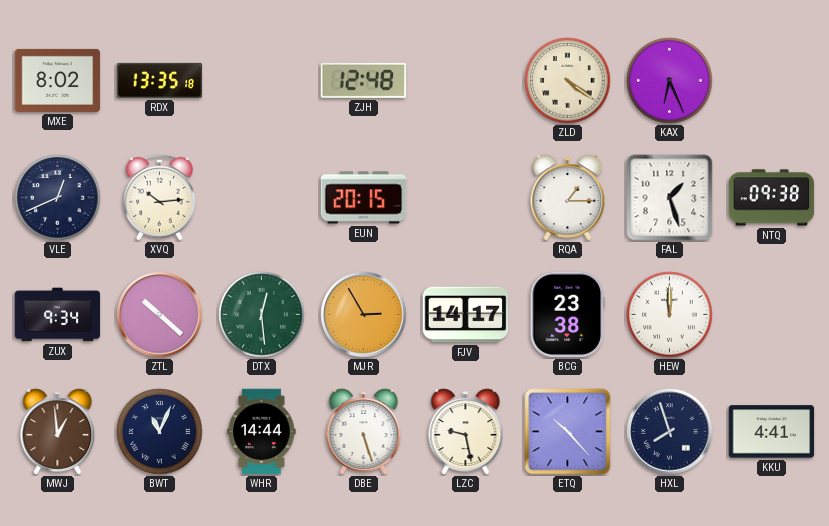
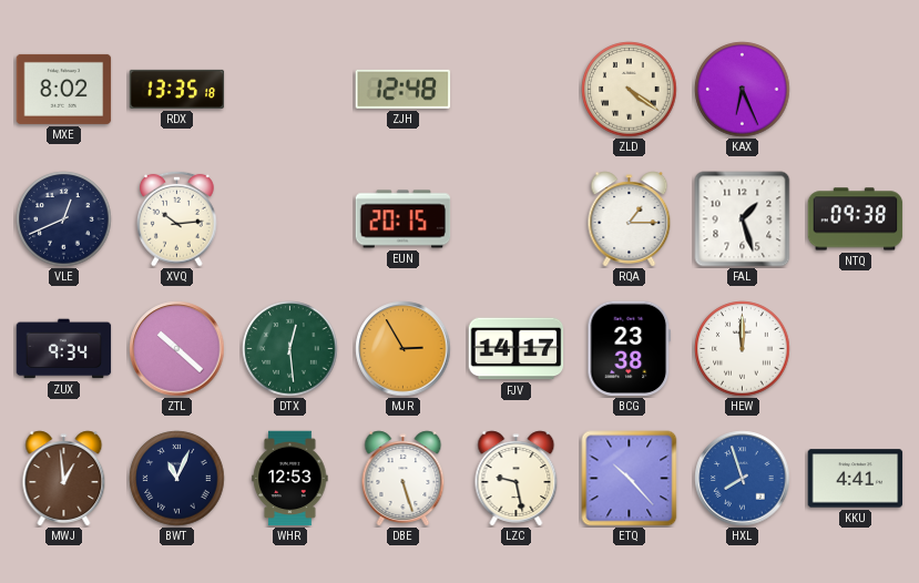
WHR: 14:44 -> 12:53 (290, 479)
HXL dial: navy -> blue (743, 479)
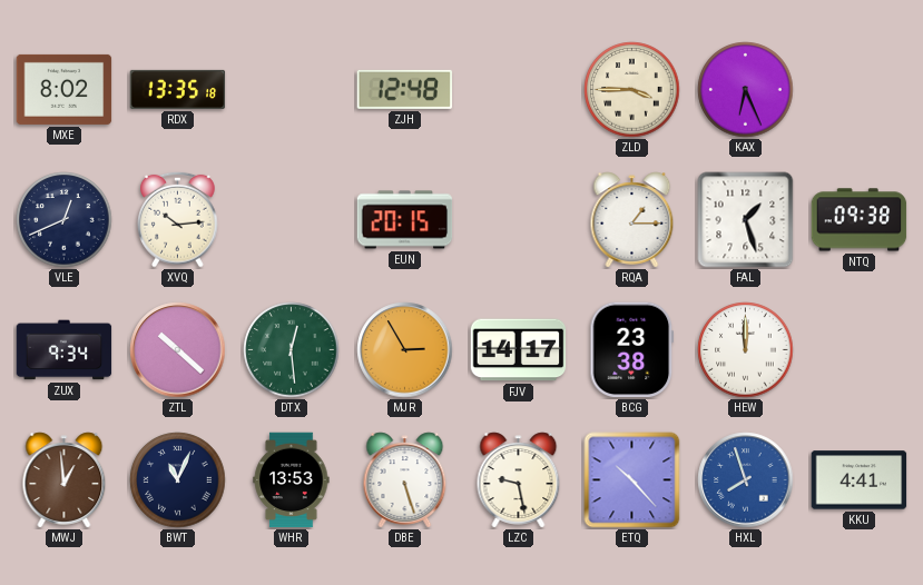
ZLD: 4:21 -> 3:45 (632, 90)
WHR: 12:53 -> 13:53 (292, 480)
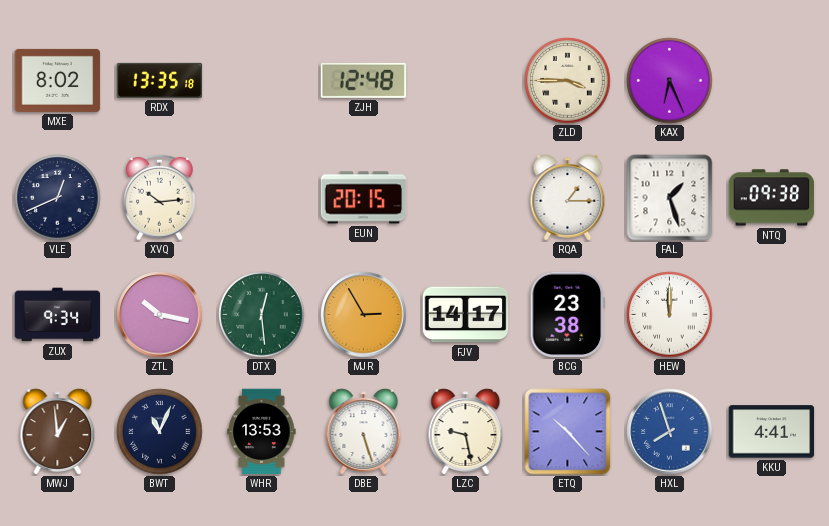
ZTL: 10:22 -> 10:17 (160, 315)
